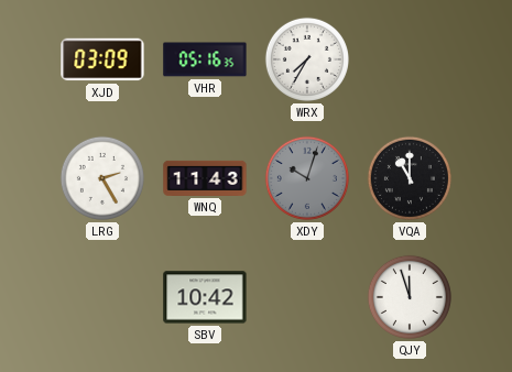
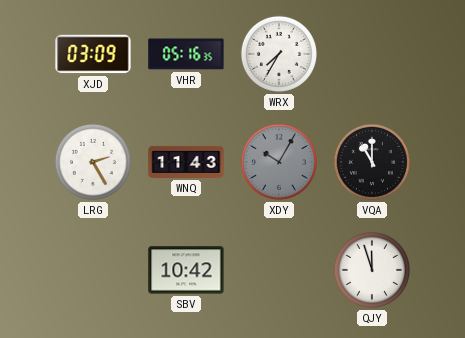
XDY: 10:03 -> 10:05 (279, 162)
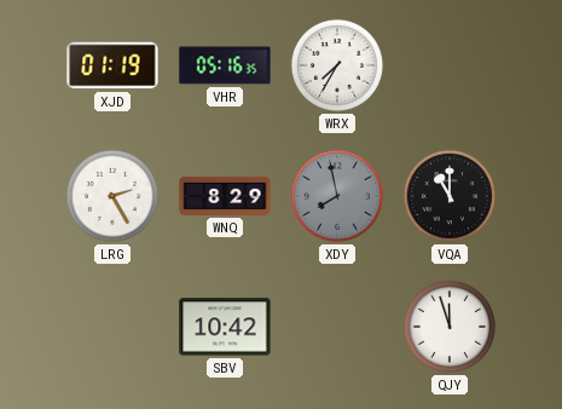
XJD: 03:09 -> 01:19 (112, 65)
WNQ: 11:43 -> 8:29 (225, 196)
XDY: 10:05 -> 7:58 (337, 196)
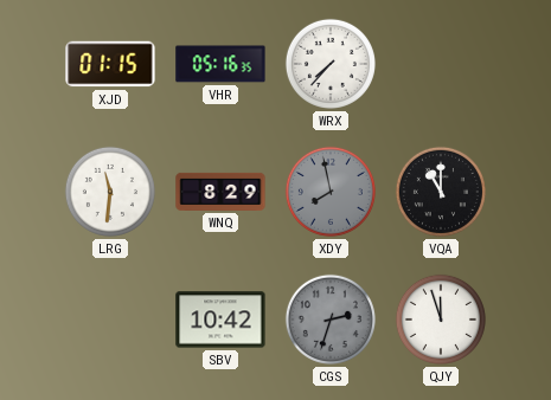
XJD: 01:19 -> 01:15 (110, 64)
WRX: 7:35 -> 7:37 (331, 64)
LRG: 2:25 -> 11:31 (110, 192)
CGS: none -> 2:33 (331, 320)
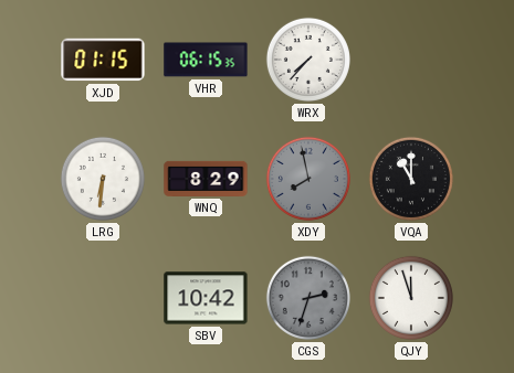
VHR: 05:16 -> 06:15 (206, 60)
LRG: 11:31 -> 6:31 (103, 179)
